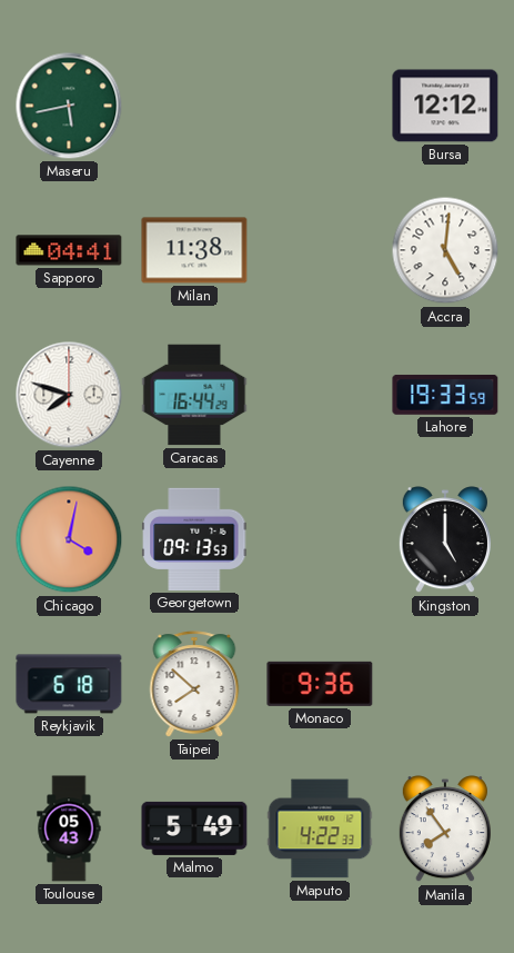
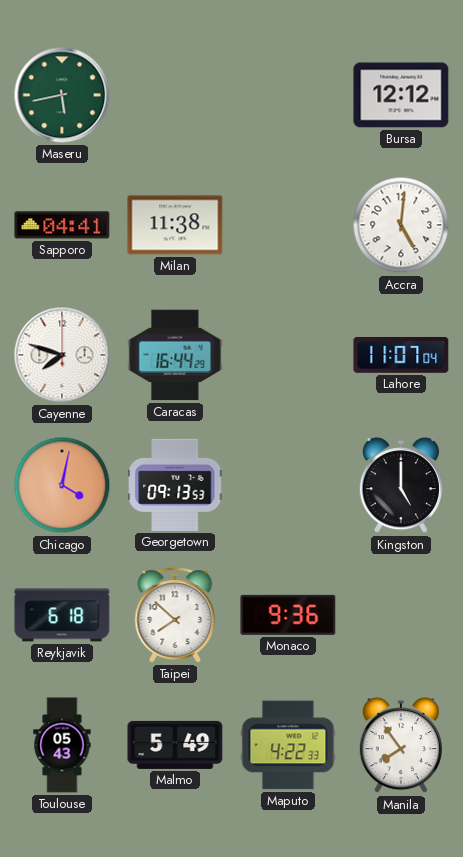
Lahore: 19:33 -> 11:07 (401, 355)
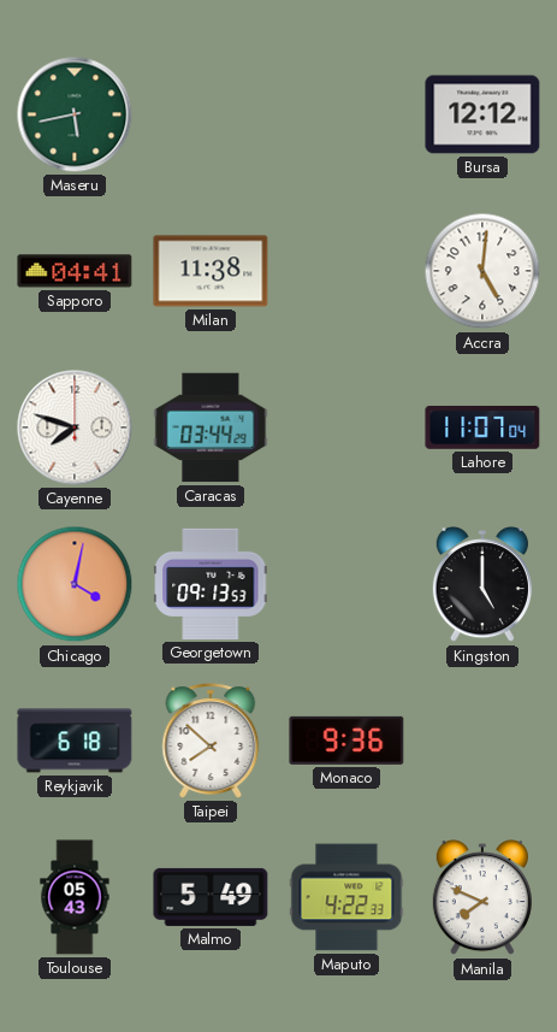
Caracas: 16:44 -> 03:44 (211, 427)
Manila: 7:54 -> 7:49 (482, 898)
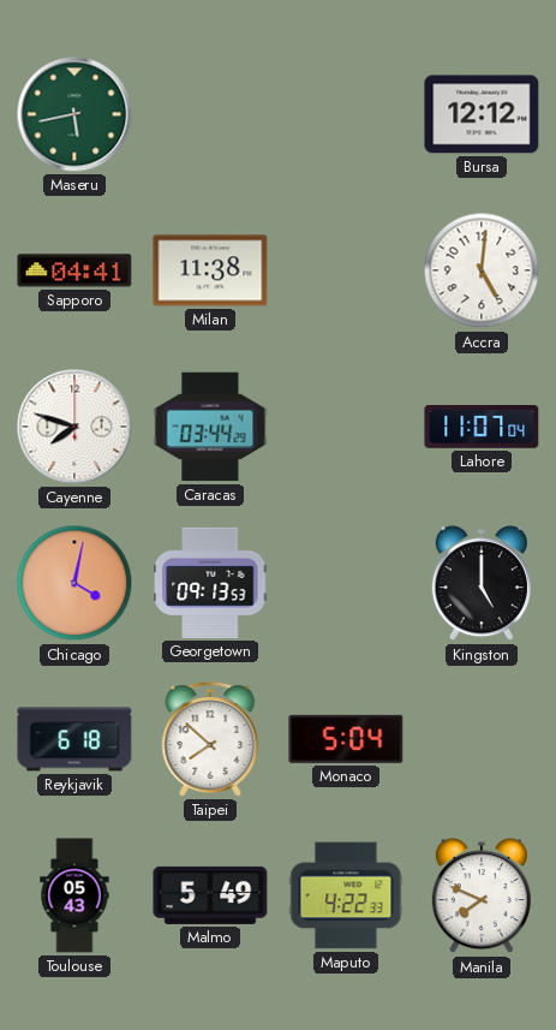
Monaco: 9:36 -> 5:04 (346, 739)
